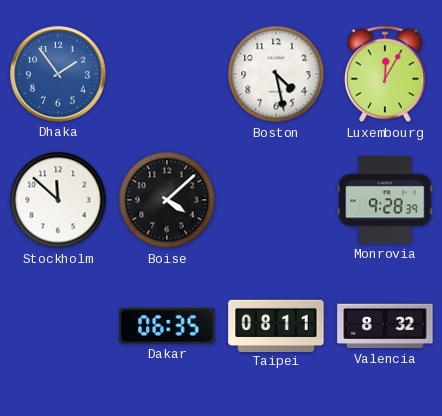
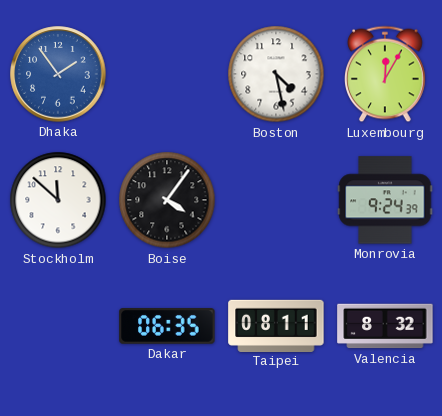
Boise: 4:08 -> 4:06 (167, 200)
Monrovia: 9:28 -> 9:24 (385, 200)
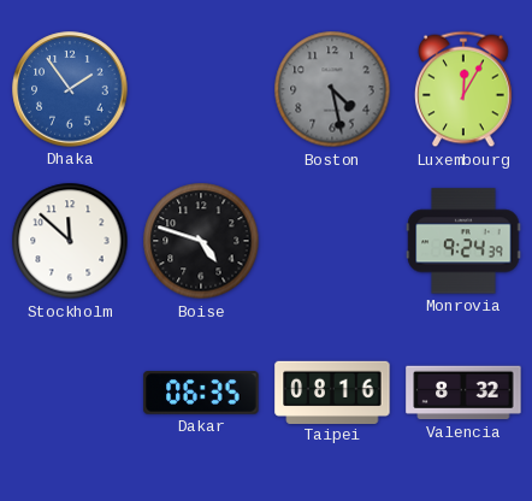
Boston dial: white -> grey (332, 89)
Boise: 4:06 -> 4:48 (201, 241)
Taipei: 08:11 -> 08:16 (332, 391)
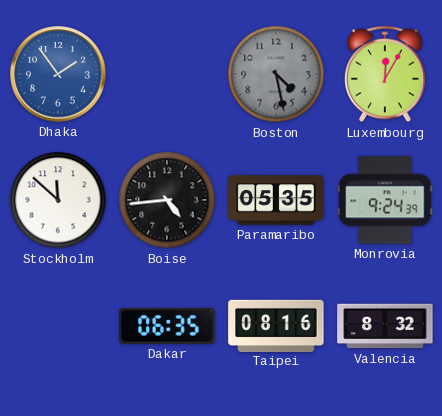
Boise: 4:48 -> 4:44 (167, 200)
Paramaribo: none -> 05:35 (276, 200)
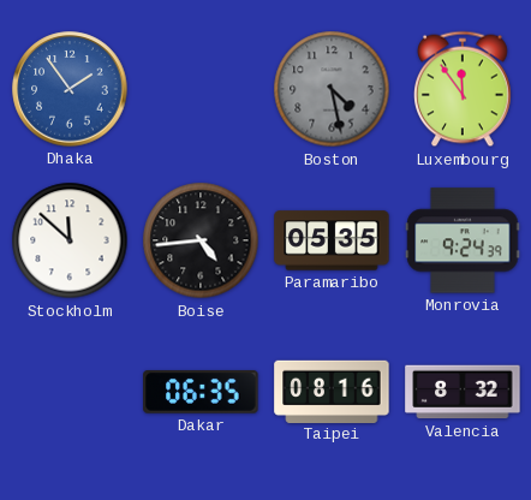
Luxembourg: 12:05 -> 11:54 (464, 89)
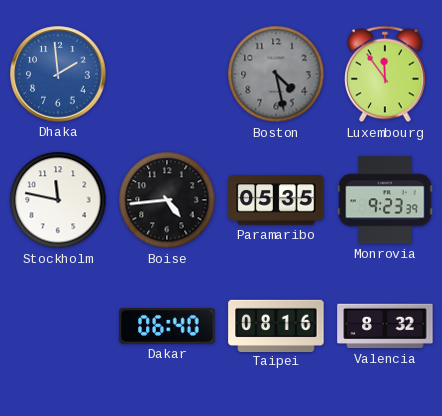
Dhaka: 1:54 -> 1:59 (58, 74)
Stockholm: 11:52 -> 11:47 (58, 200)
Monrovia: 9:24 -> 9:23 (385, 200)
Dakar: 06:35 -> 06:40 (167, 326)
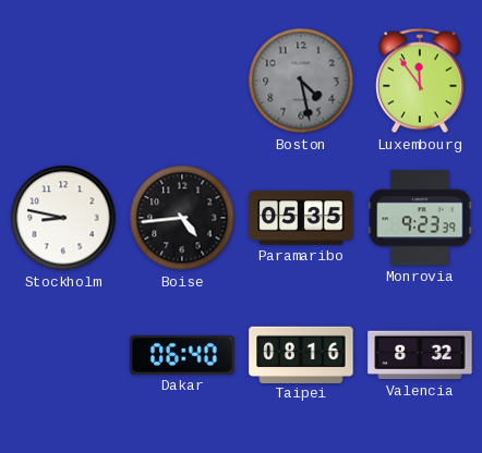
Dhaka: 1:59 -> none (58, 74)
Stockholm: 11:47 -> 8:47 (63, 218)
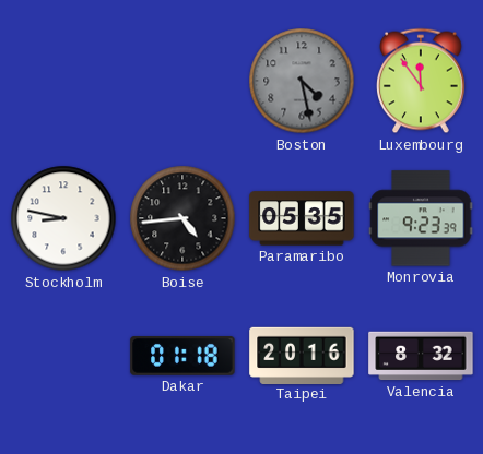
Dakar: 06:40 -> 01:18 (182, 356)
Taipei: 08:16 -> 20:16 (302, 355)
